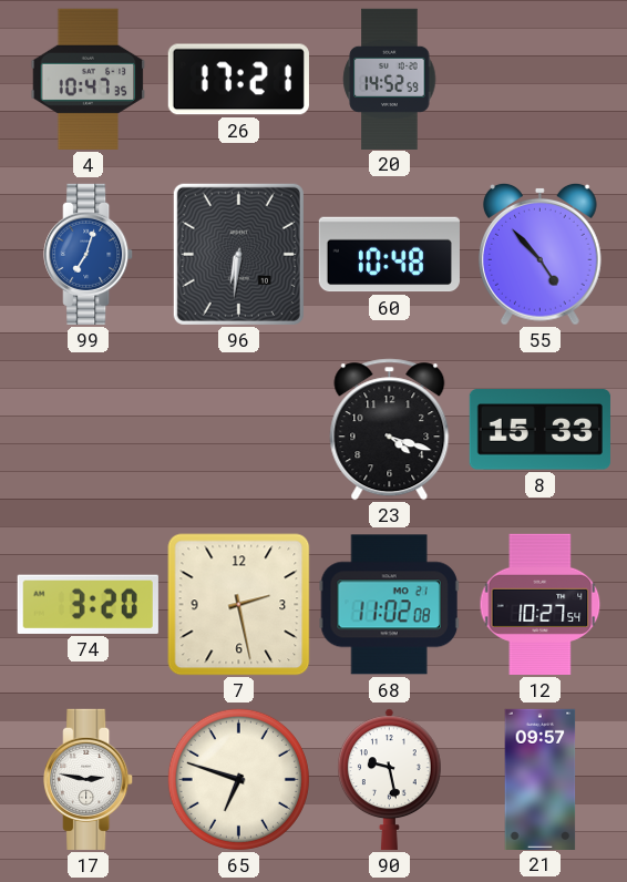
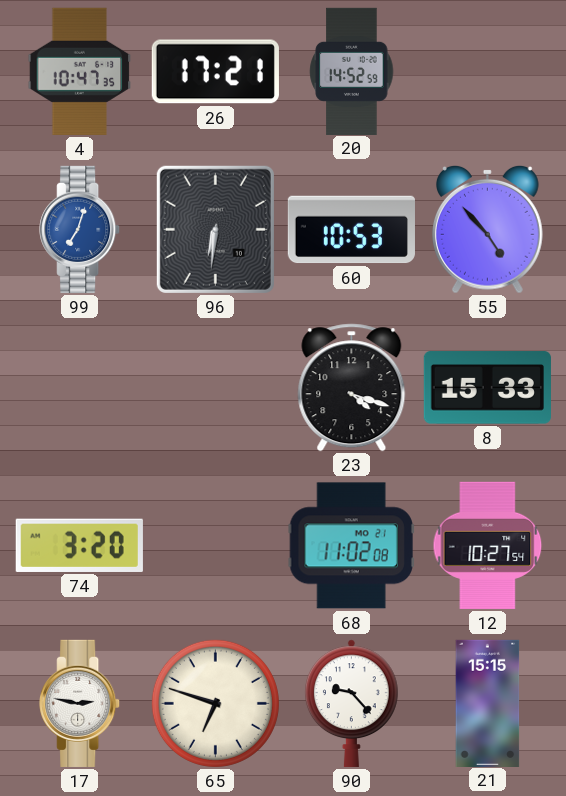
60: 10:48 -> 10:53 (351, 230)
7: 2:28 -> none (239, 605)
90: 9:28 -> 9:23 (352, 703)
21: 09:57 -> 15:15 (488, 703)
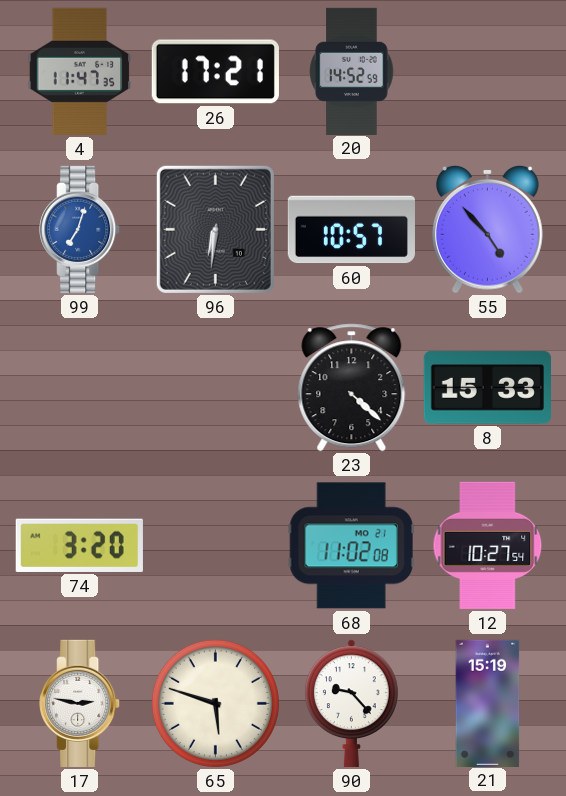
4: 10:47 -> 11:47 (80, 71)
60: 10:53 -> 10:57 (351, 230)
23: 4:18 -> 4:22 (352, 388)
65: 6:48 -> 5:48 (215, 703)
21: 15:15 -> 15:19 (488, 703)
